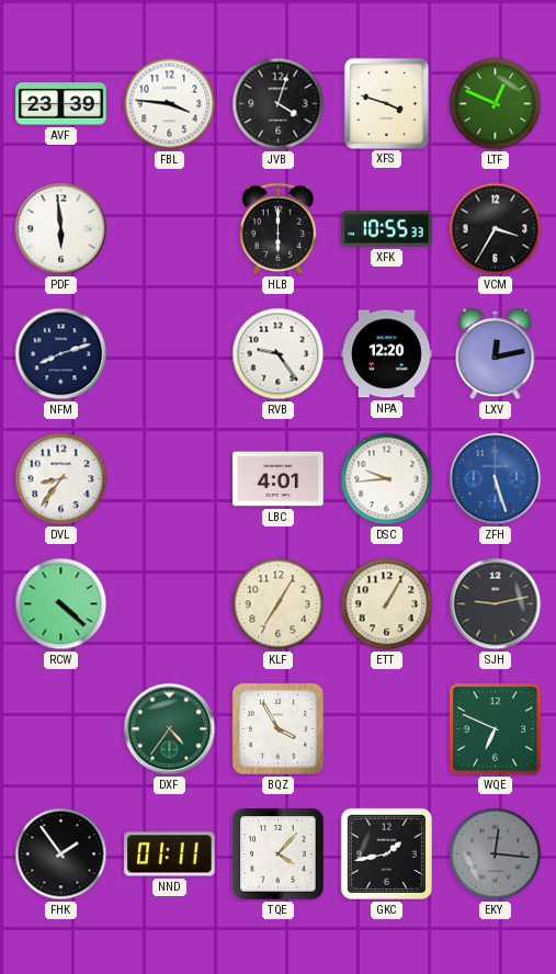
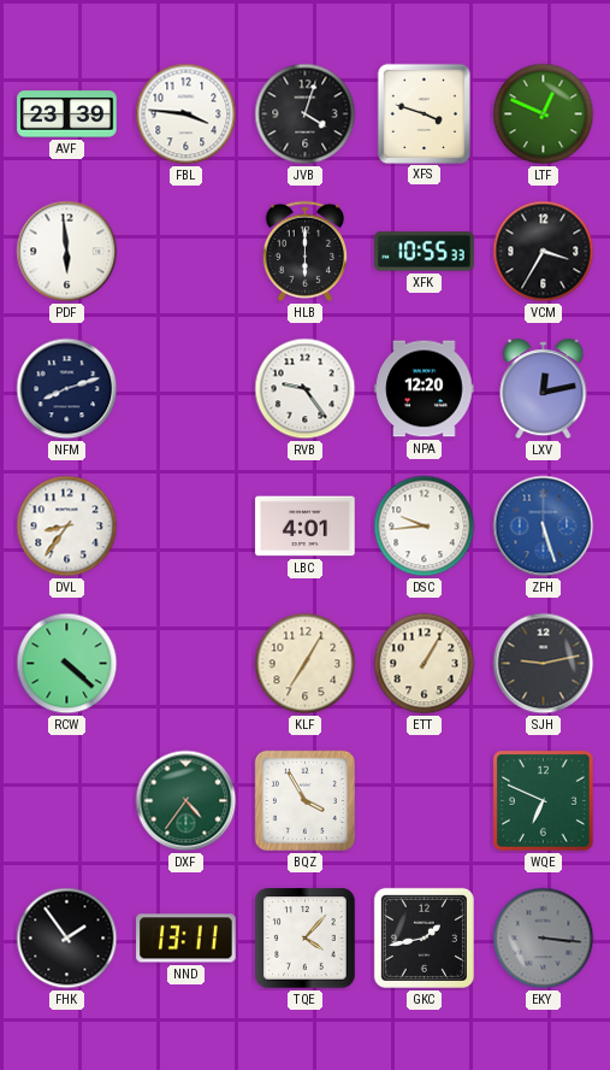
NND: 01:11 -> 13:11 (186, 939)
EKY: 12:16 -> 3:16 (544, 939)
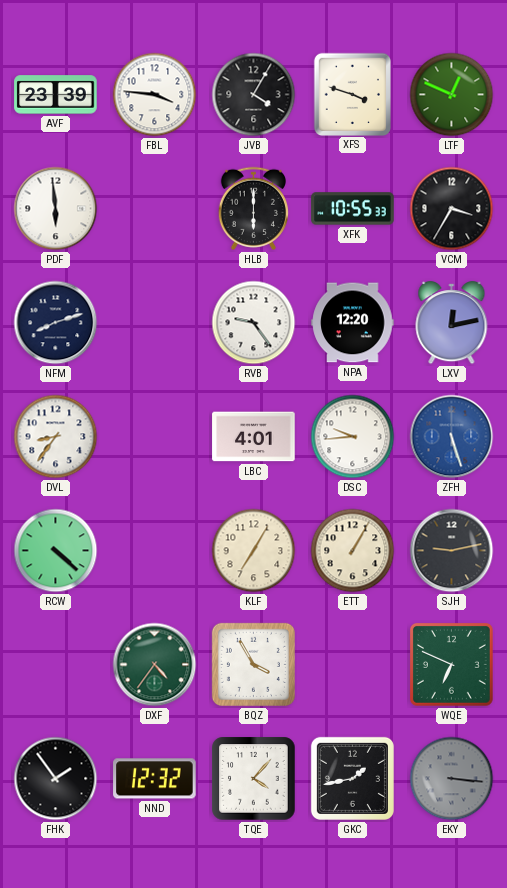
JVB: 4:03 -> 4:05 (254, 95)
NND: 13:11 -> 12:32 (155, 779)
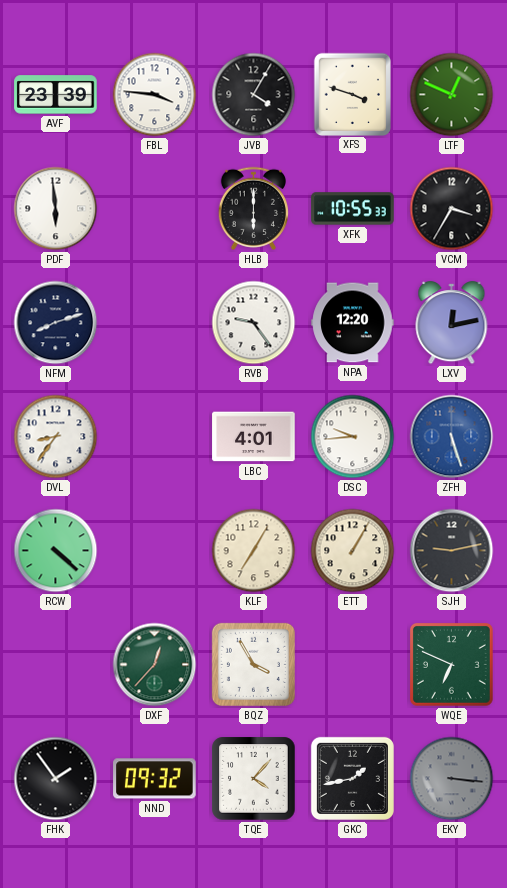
DXF: 4:36 -> 12:37 (155, 665)
NND: 12:32 -> 09:32 (155, 779)
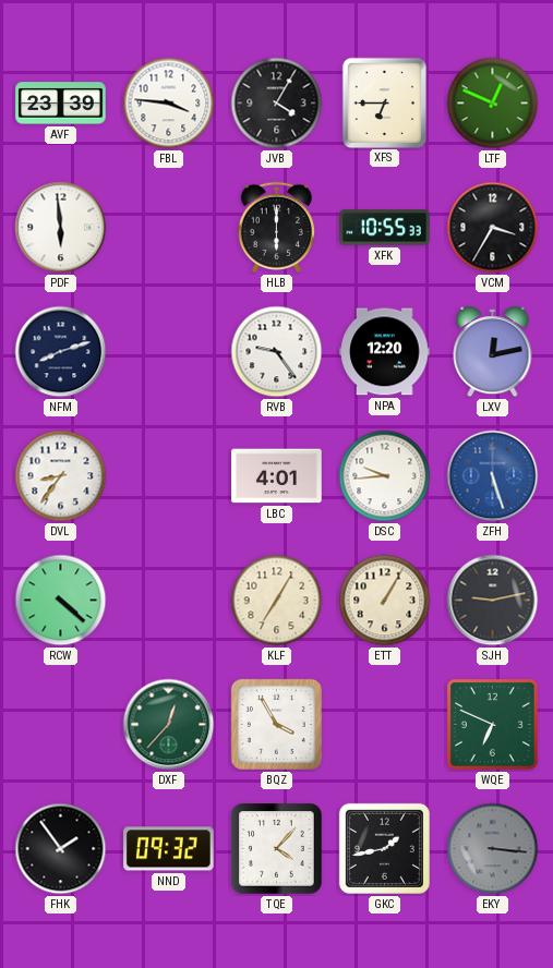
XFS: 3:48 -> 6:45 (384, 102)
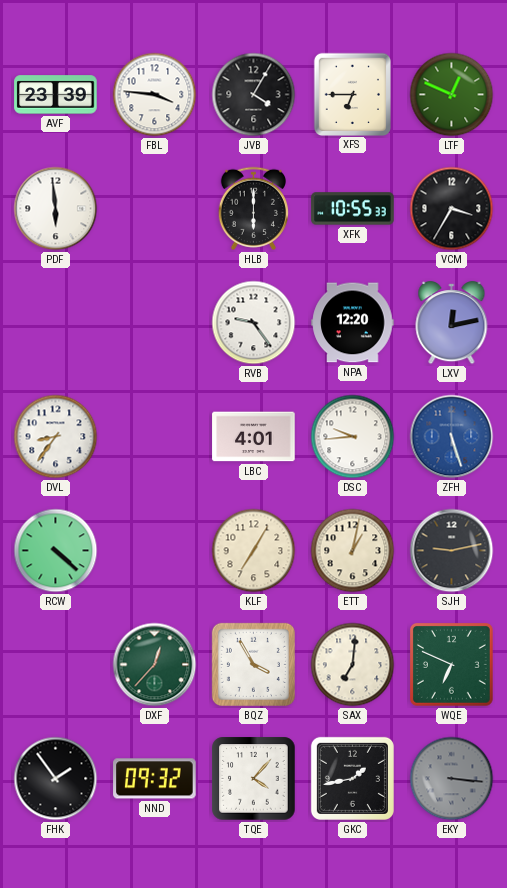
NFM: 8:12 -> none (61, 352)
ETT: 1:05 -> 1:02 (353, 551)
SAX: none -> 7:01 (353, 665)
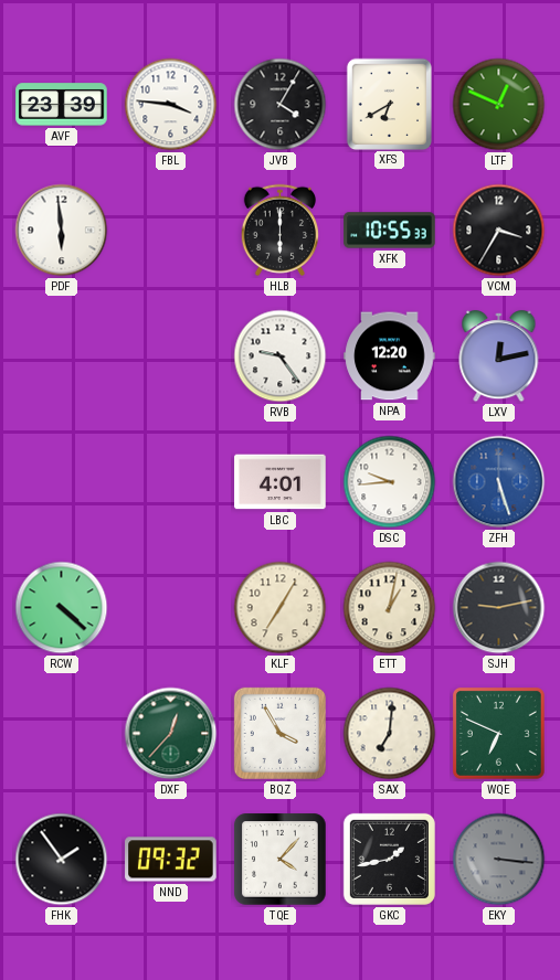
XFS: 6:45 -> 6:40 (389, 104)
DVL: 8:36 -> none (56, 437)
